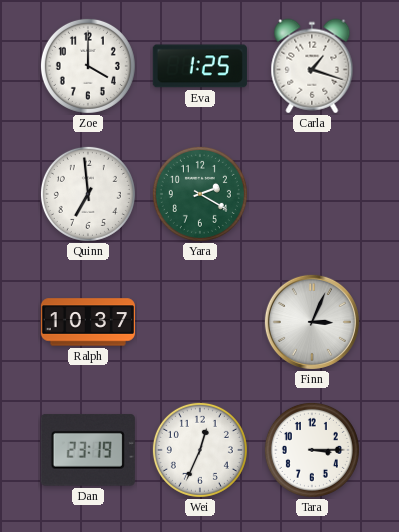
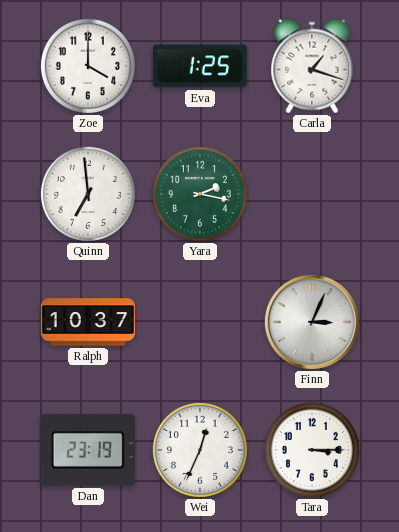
Yara: 2:20 -> 2:17 (200, 194)
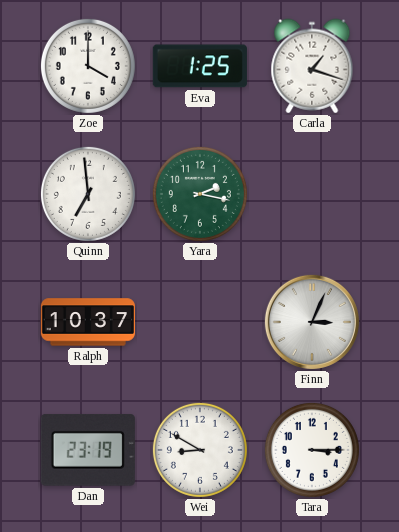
Wei: 12:34 -> 8:50 (200, 450)
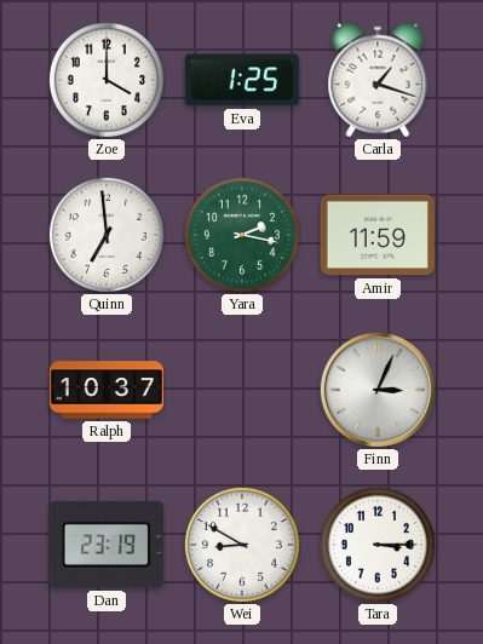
Amir: none -> 11:59 (378, 235)
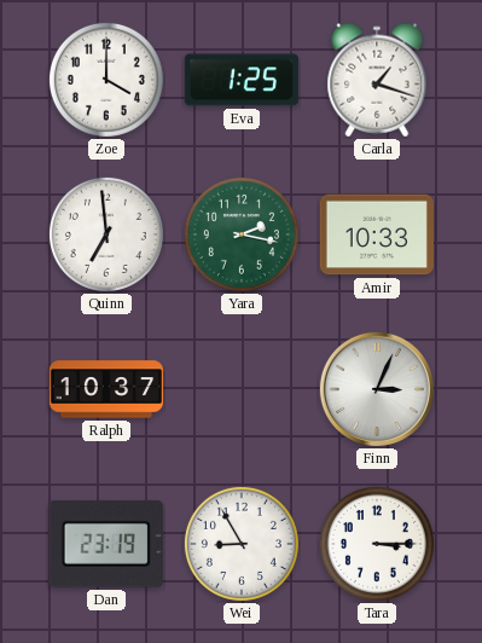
Amir: 11:59 -> 10:33 (377, 234)
Wei: 8:50 -> 8:55 (242, 544)
